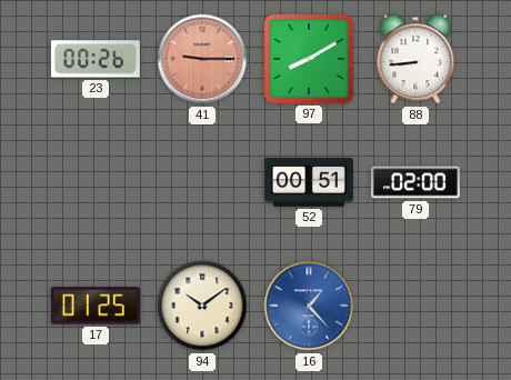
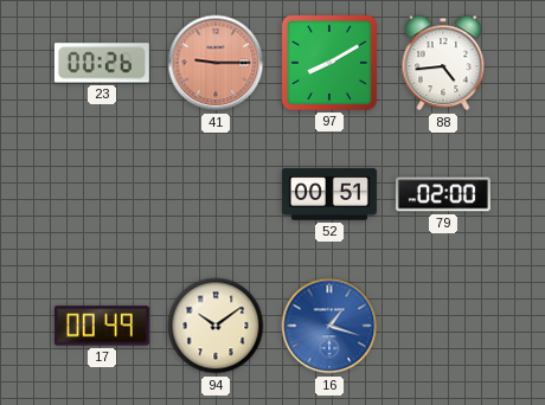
88: 8:44 -> 4:44 (443, 63)
17: 01:25 -> 00:49 (102, 326)
16: 1:23 -> 1:18 (329, 326)
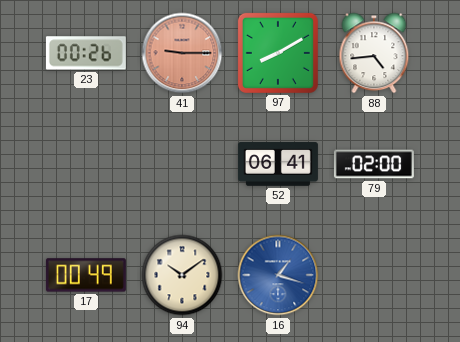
52: 00:51 -> 06:41 (278, 164)
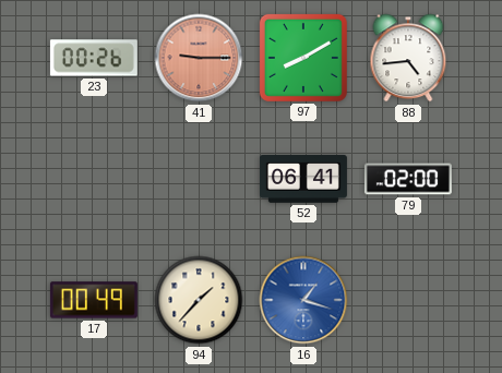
94: 10:09 -> 1:37 (199, 300)
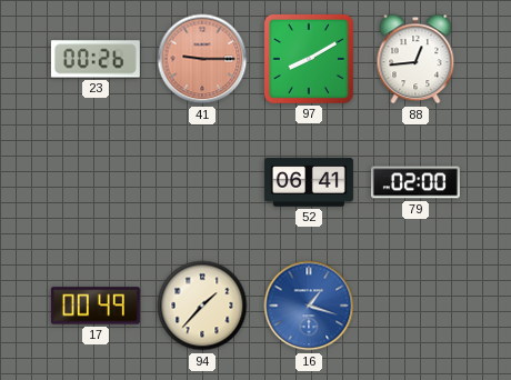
88: 4:44 -> 12:44 (415, 59)
